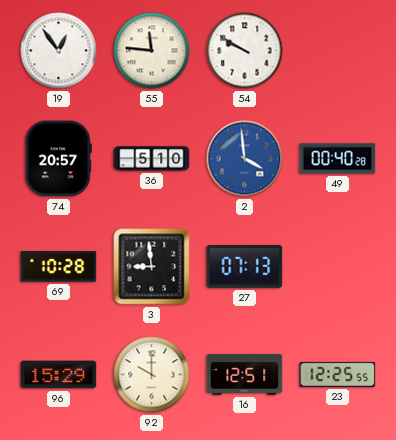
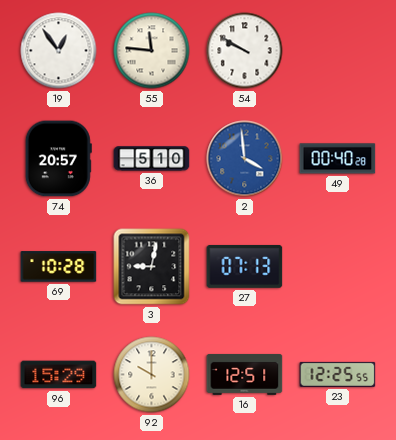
3: 8:59 -> 9:02 (152, 267)
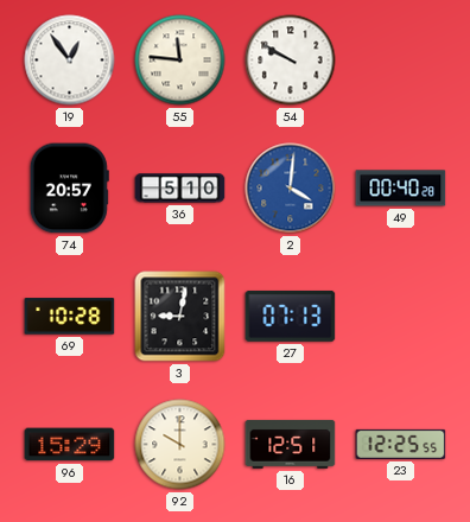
2: 3:59 -> 4:01 (291, 189)
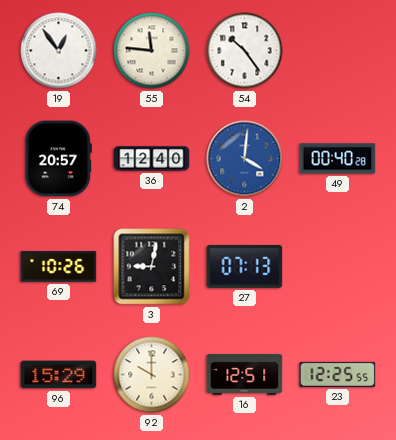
54: 9:50 -> 10:24 (245, 51)
36: 5:10 -> 12:40 (152, 159)
69: 10:28 -> 10:26 (59, 267)
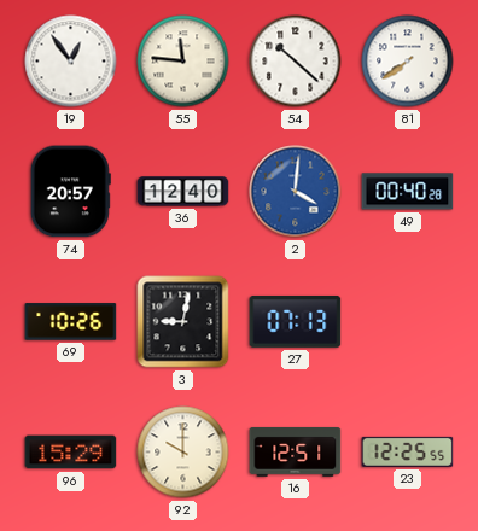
54: 10:24 -> 10:22 (296, 62)
81: none -> 7:39 (408, 62)
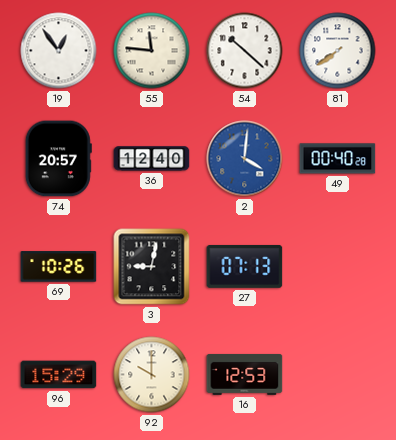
16: 12:51 -> 12:53 (245, 374)
23: 12:25 -> none (408, 451)
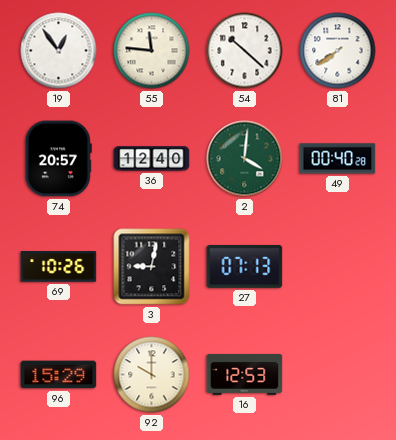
2 dial: blue -> green (245, 159)
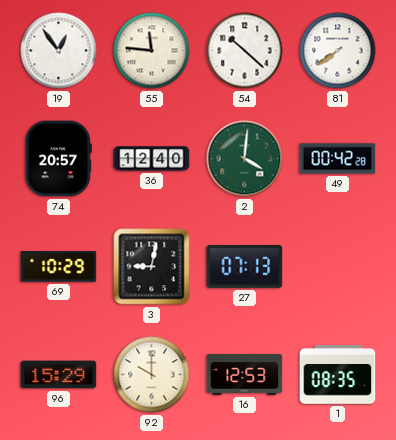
49: 00:40 -> 00:42 (338, 159)
69: 10:26 -> 10:29 (59, 267)
1: none -> 08:35 (338, 375)
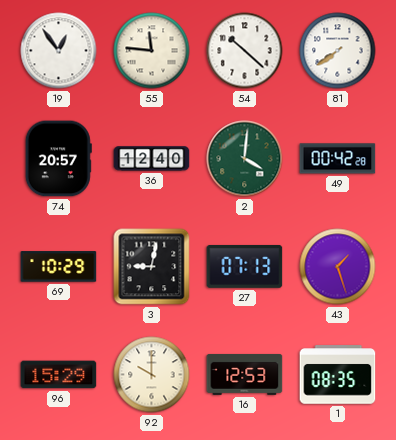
43: none -> 1:27 (338, 267)
